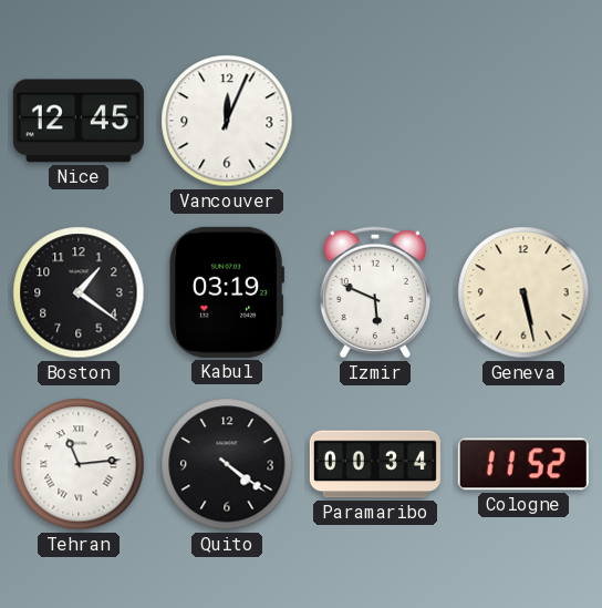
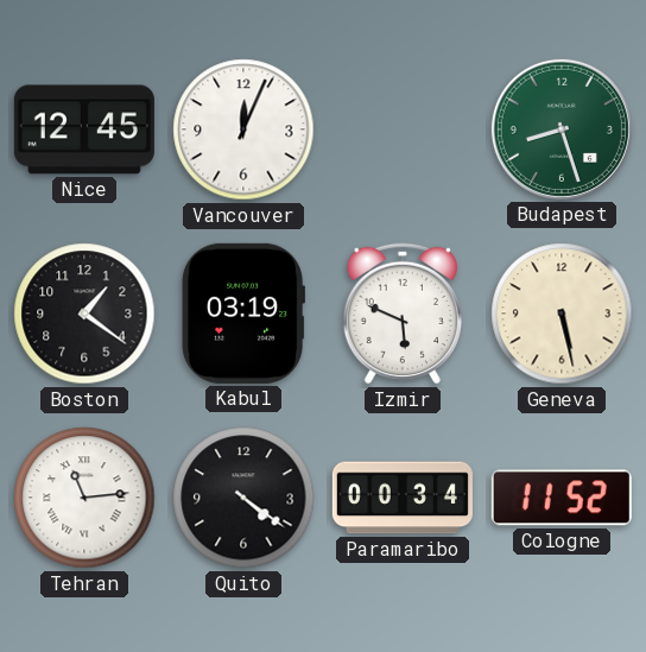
Budapest: none -> 8:27 (562, 129)
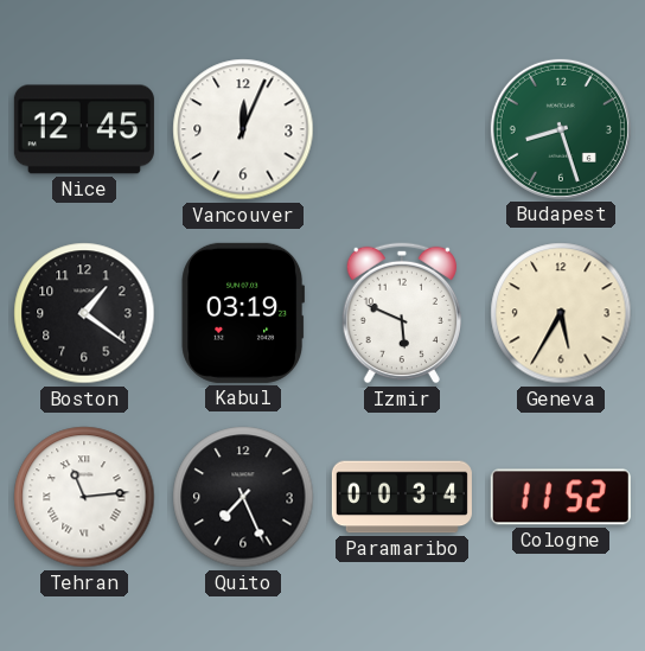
Geneva: 5:28 -> 5:35 (561, 313)
Quito: 4:21 -> 7:26 (243, 497)
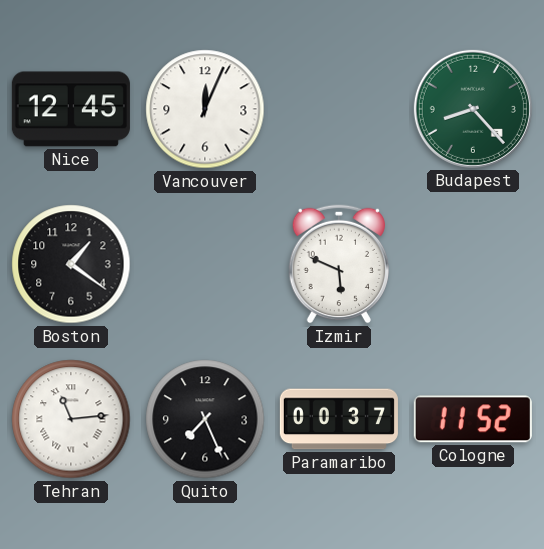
Budapest: 8:27 -> 8:23 (473, 109)
Kabul: 03:19 -> none (242, 313)
Geneva: 5:35 -> none (561, 313)
Paramaribo: 00:34 -> 00:37 (339, 419)
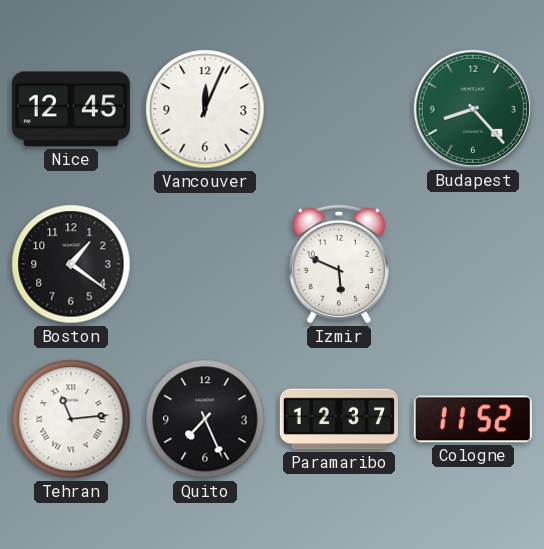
Paramaribo: 00:37 -> 12:37 (339, 419)
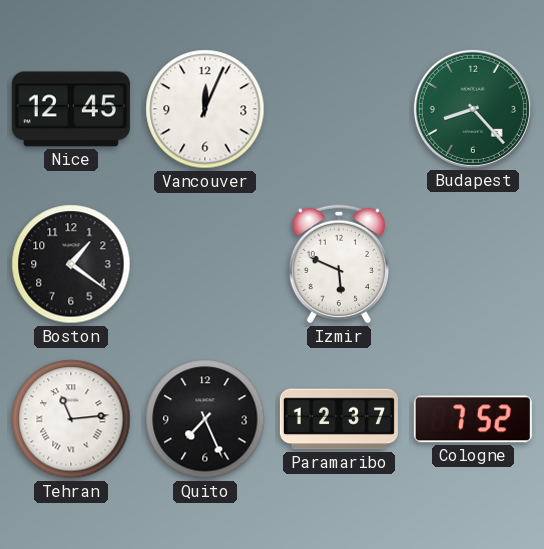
Cologne: 11:52 -> 7:52 (473, 419)
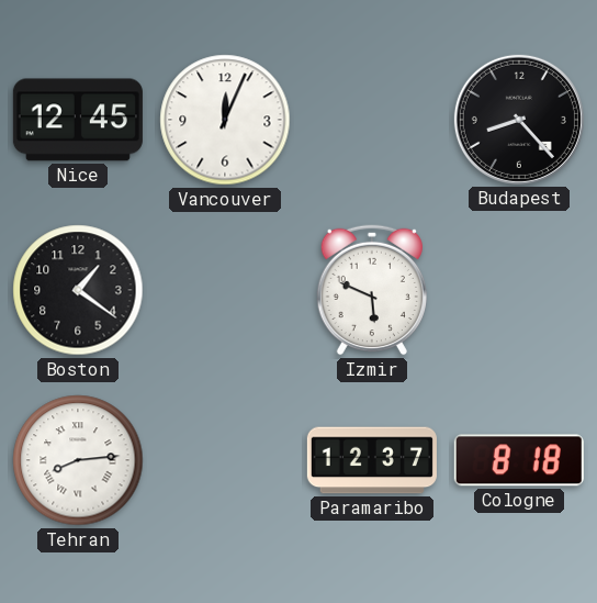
Budapest dial: green -> black (519, 120)
Tehran: 11:14 -> 8:14 (78, 460)
Quito: 7:26 -> none (205, 419)
Cologne: 7:52 -> 8:18 (519, 460)
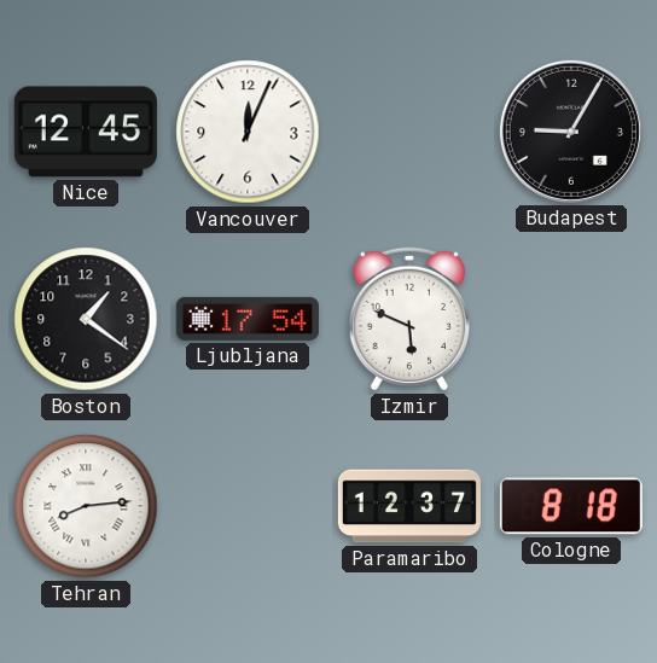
Budapest: 8:23 -> 9:05 (571, 132)
Ljubljana: none -> 17:54 (248, 319)
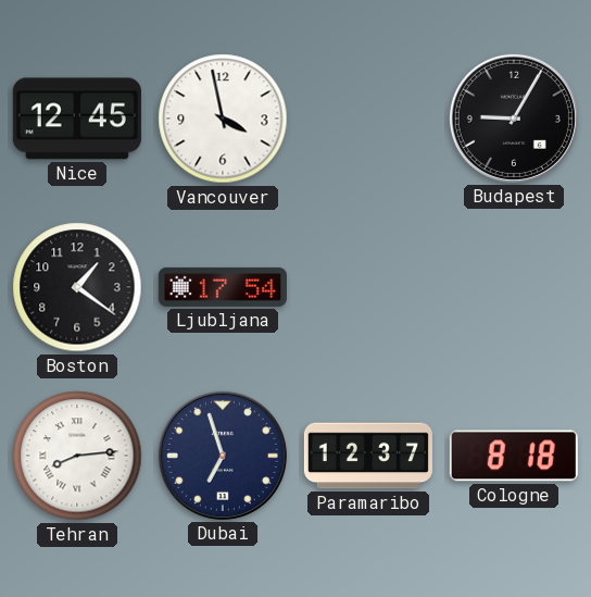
Vancouver: 12:04 -> 3:58 (223, 119)
Izmir: 5:49 -> none (408, 319)
Dubai: none -> 6:57 (223, 456)
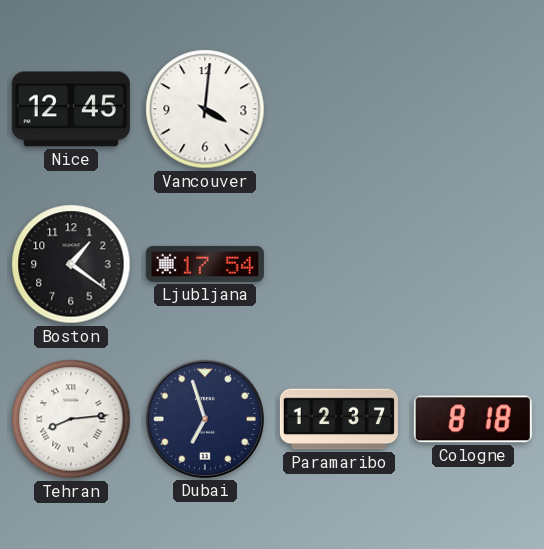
Vancouver: 3:58 -> 4:01 (205, 109)
Budapest: 9:05 -> none (514, 119)
